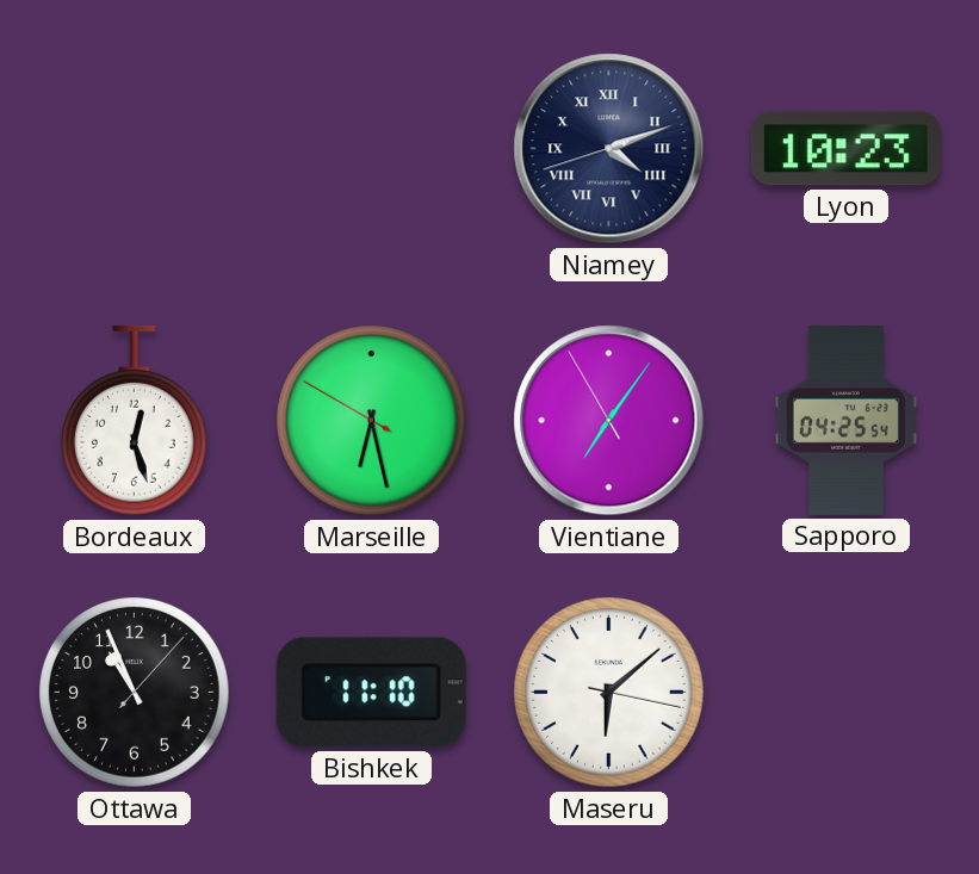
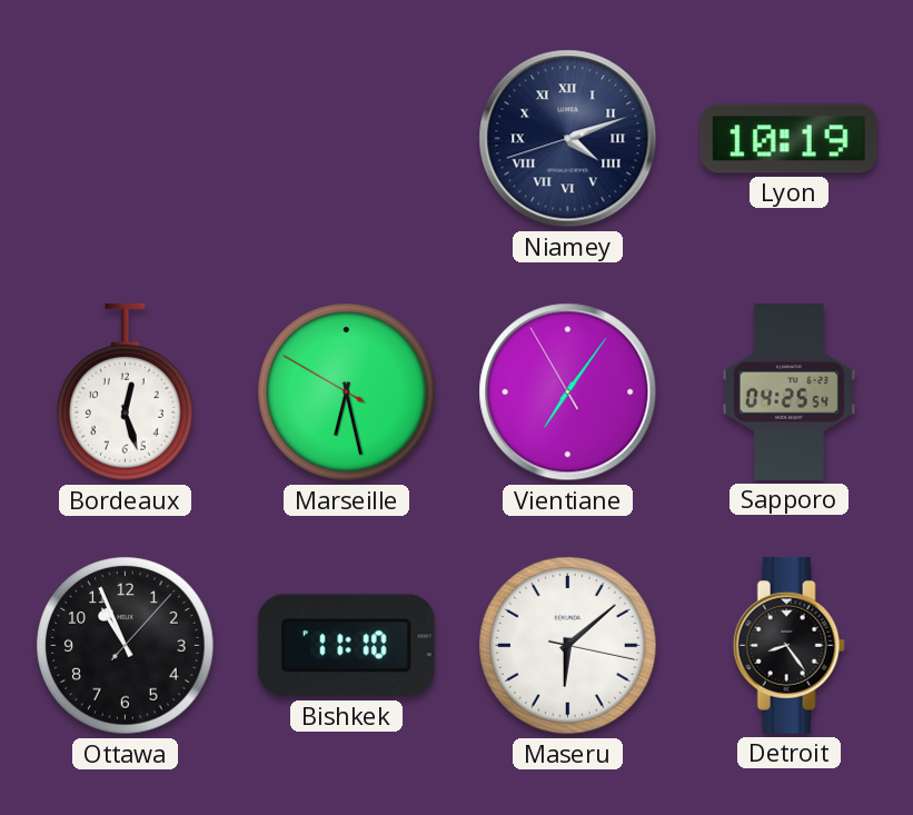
Lyon: 10:23 -> 10:19 (788, 139)
Detroit: none -> 8:24 (788, 645)
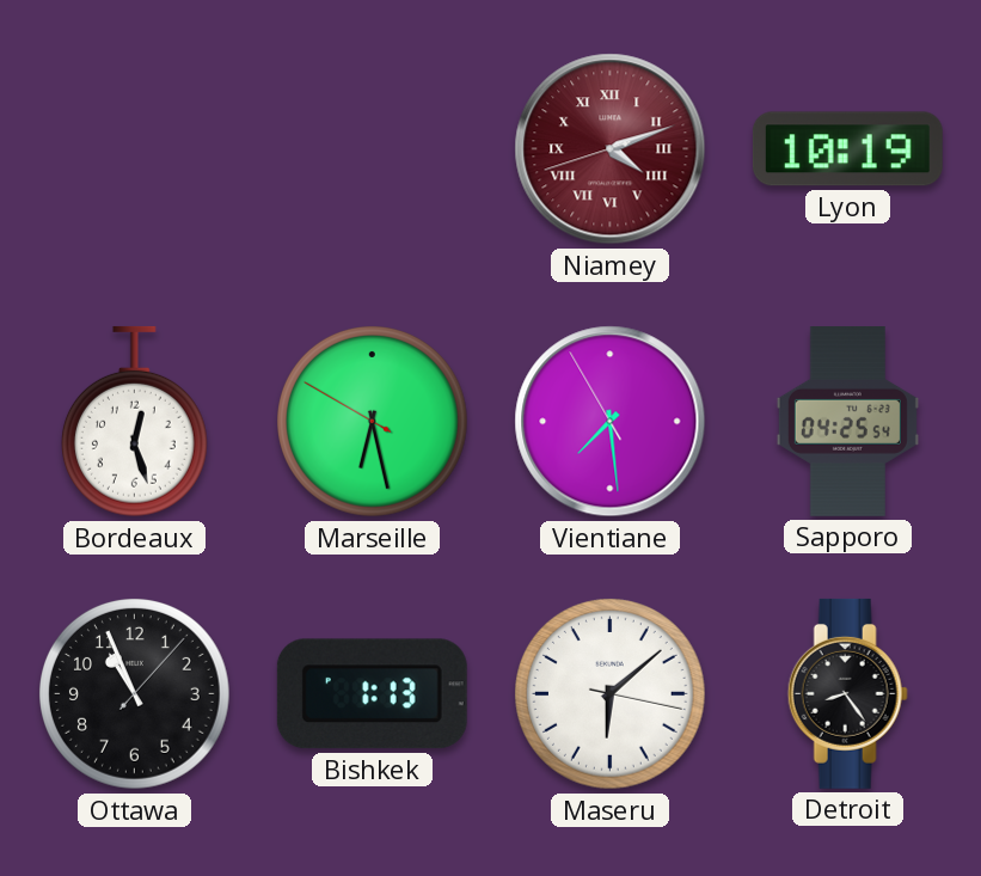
Niamey dial: navy -> burgundy (611, 149)
Vientiane: 7:05 -> 7:28 (611, 422)
Bishkek: 11:10 -> 1:13 (372, 694)
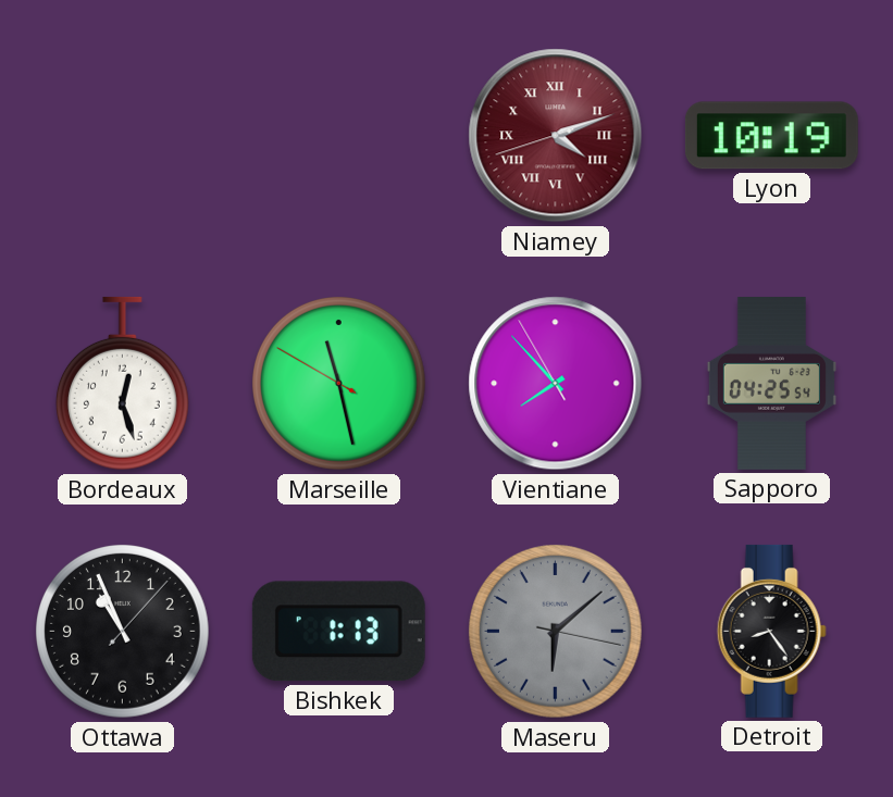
Marseille: 6:27 -> 11:27 (339, 384)
Vientiane: 7:28 -> 7:52 (556, 384)
Maseru dial: white -> grey (556, 632)
